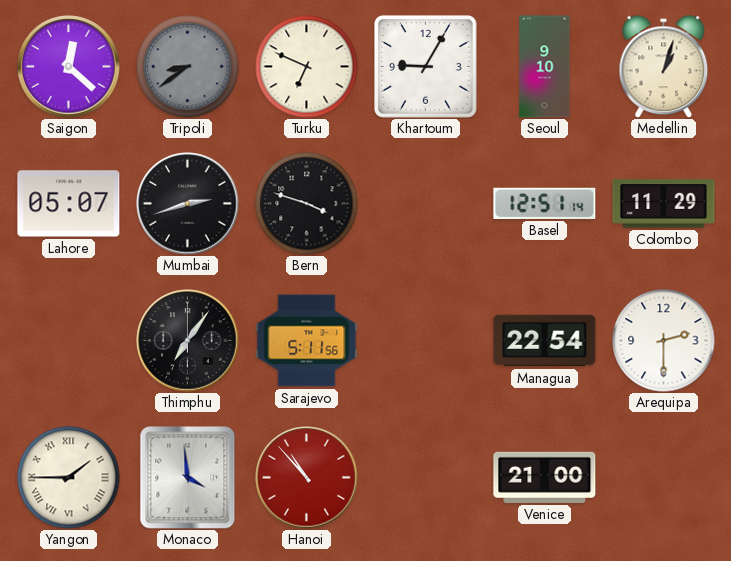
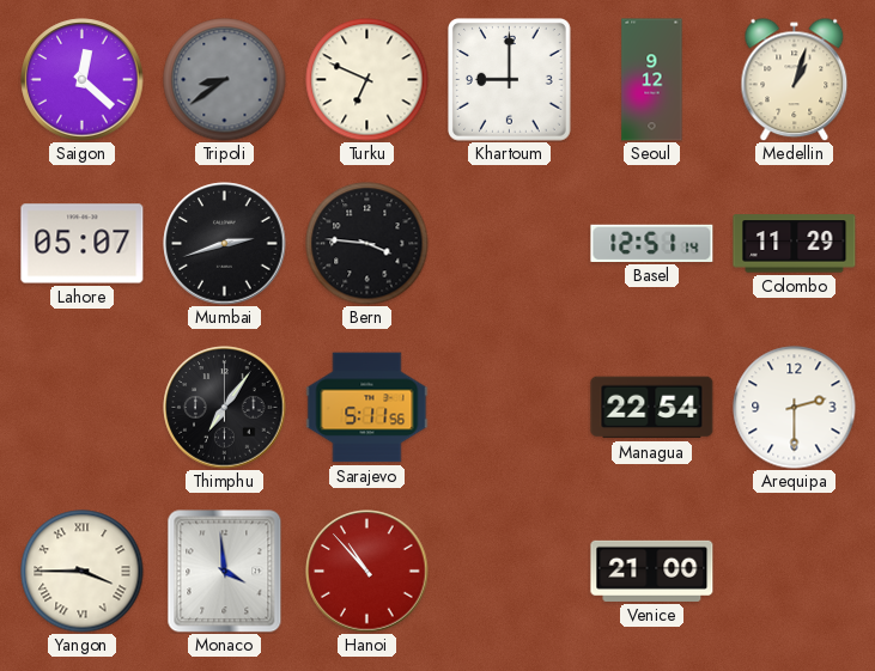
Khartoum: 9:05 -> 9:00 (510, 80)
Seoul: 9:10 -> 9:12 (652, 80)
Bern: 3:48 -> 3:46 (367, 244)
Yangon: 1:45 -> 3:45 (83, 572)
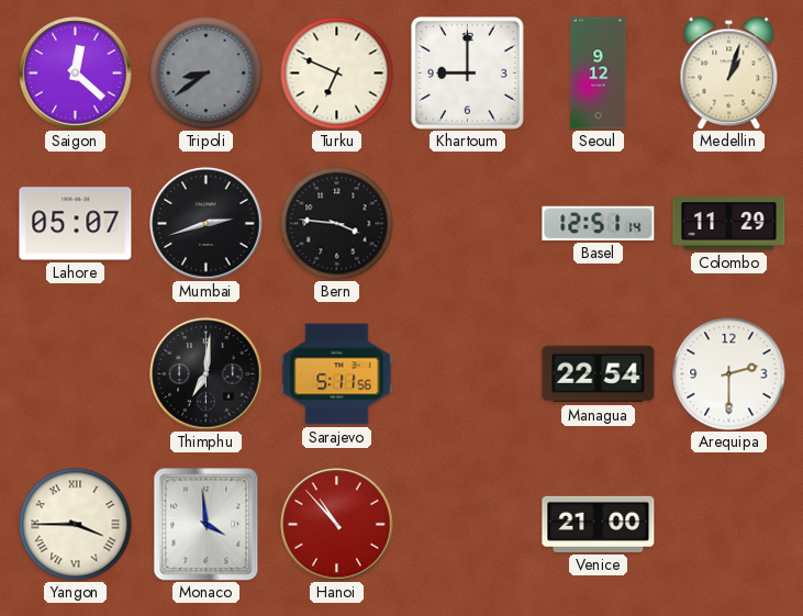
Thimphu: 7:06 -> 7:01 (207, 374)
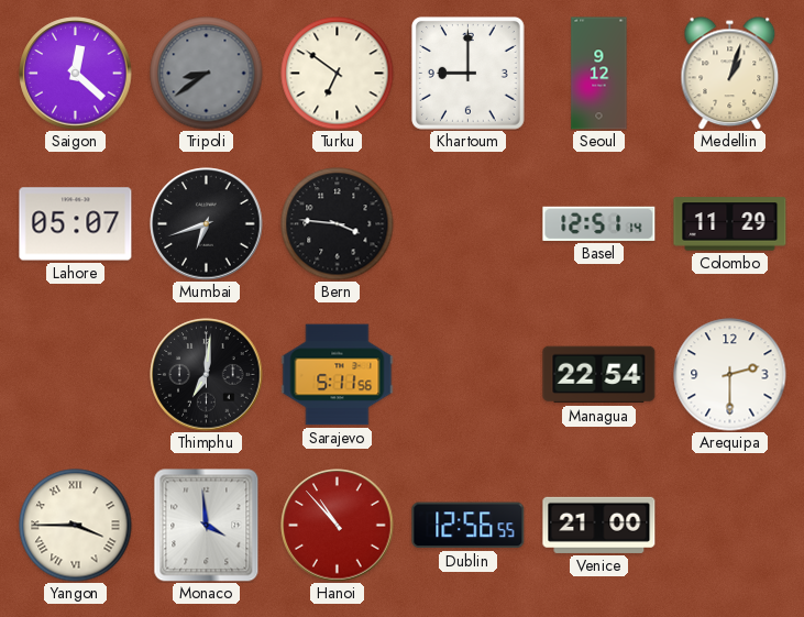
Turku: 6:49 -> 6:51 (338, 74)
Mumbai: 2:42 -> 6:42 (207, 224)
Dublin: none -> 12:56 (469, 526)
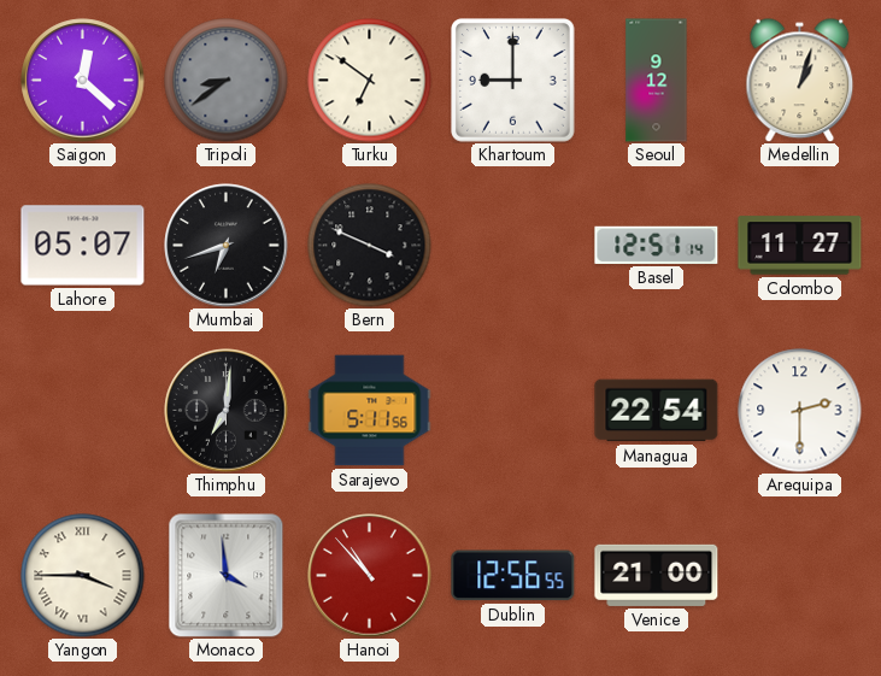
Bern: 3:46 -> 3:49 (370, 246)
Colombo: 11:29 -> 11:27 (800, 246)
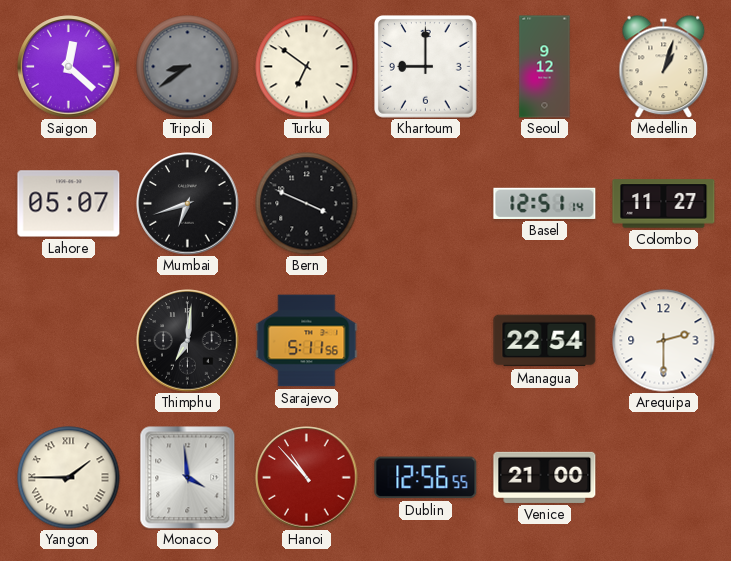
Yangon: 3:45 -> 1:45 (69, 478)
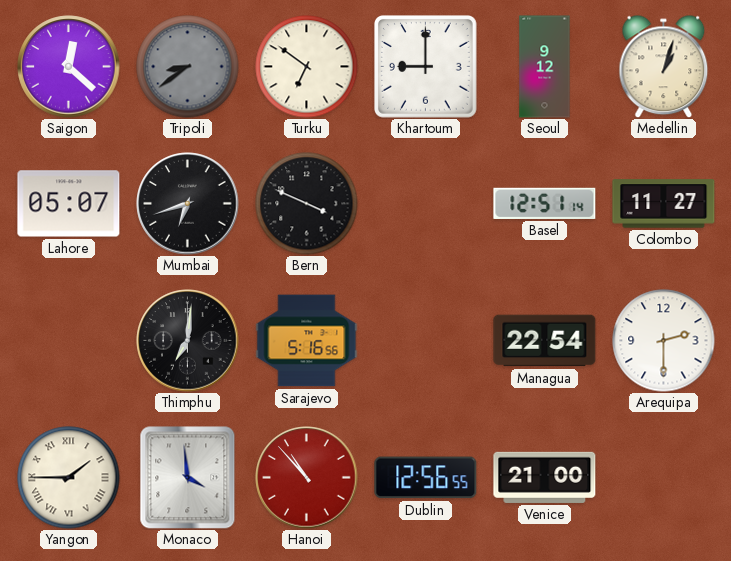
Sarajevo: 5:11 -> 5:16 (307, 341)
